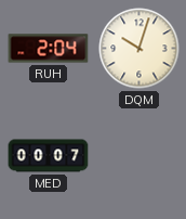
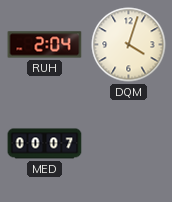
DQM: 10:03 -> 4:03 (129, 45)
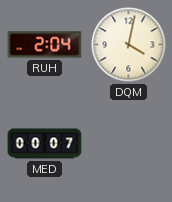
DQM: 4:03 -> 4:02 (129, 45)
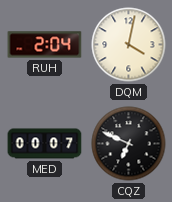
CQZ: none -> 6:49 (129, 144)
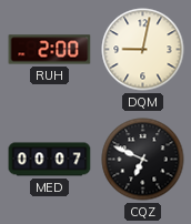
RUH: 2:04 -> 2:00 (50, 50)
DQM: 4:02 -> 9:02 (143, 50)
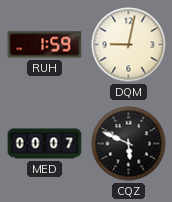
RUH: 2:00 -> 1:59 (45, 45)
CQZ: 6:49 -> 5:49 (129, 144)
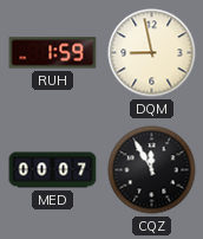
DQM: 9:02 -> 8:58 (152, 53)
CQZ: 5:49 -> 11:55 (152, 170)
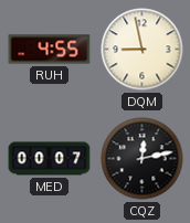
RUH: 1:59 -> 4:55 (50, 50)
CQZ: 11:55 -> 12:13 (142, 159)
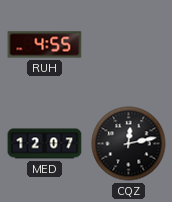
DQM: 8:58 -> none (142, 50)
MED: 00:07 -> 12:07 (45, 144)
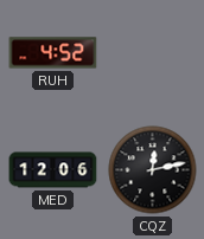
RUH: 4:55 -> 4:52 (53, 53)
MED: 12:07 -> 12:06 (53, 170)
